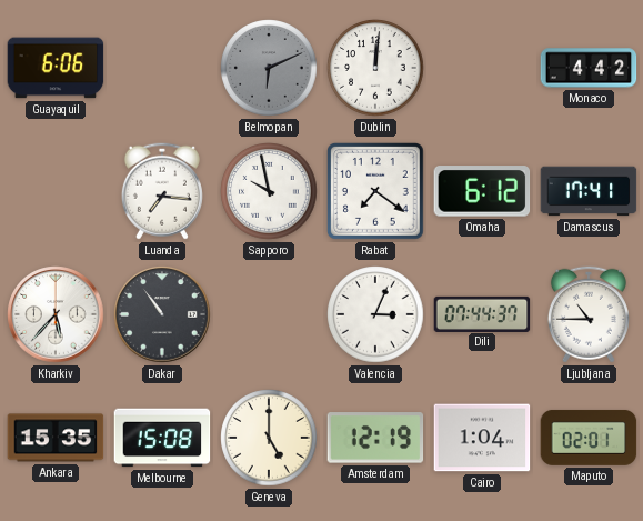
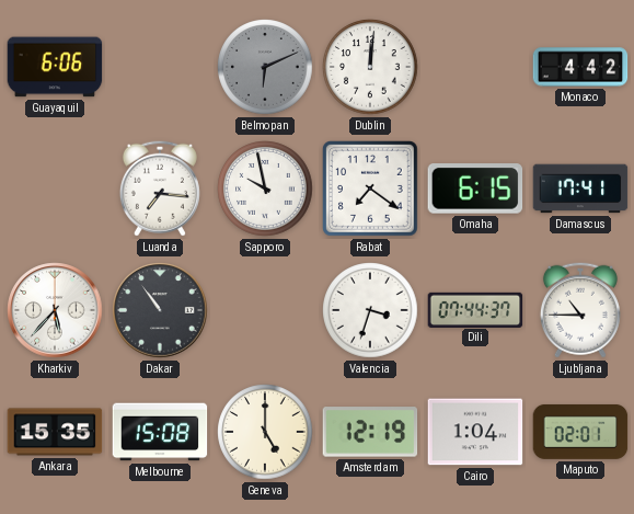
Omaha: 6:12 -> 6:15 (475, 189)
Valencia: 3:04 -> 3:33 (370, 310)
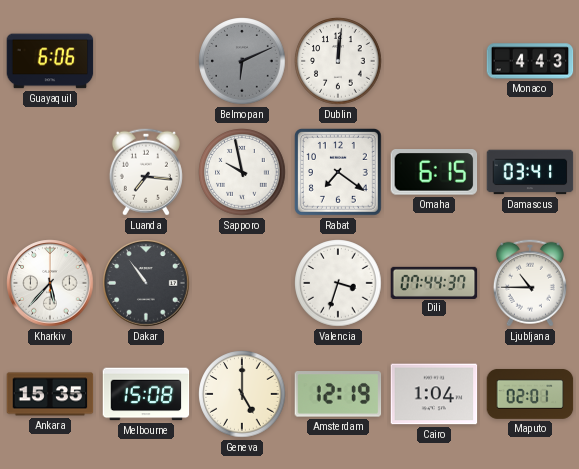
Monaco: 4:42 -> 4:43 (530, 61)
Damascus: 17:41 -> 03:41 (530, 172)
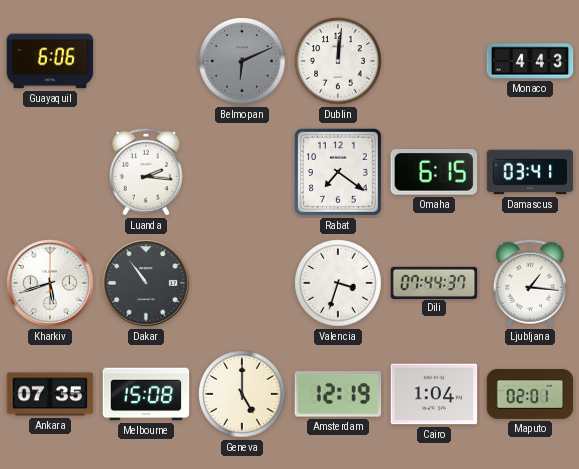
Luanda: 7:16 -> 2:16 (146, 172)
Sapporo: 9:58 -> none (242, 172)
Kharkiv: 5:37 -> 5:42 (50, 283)
Ljubljana: 10:45 -> 1:16 (530, 283)
Ankara: 15:35 -> 07:35 (50, 394)
